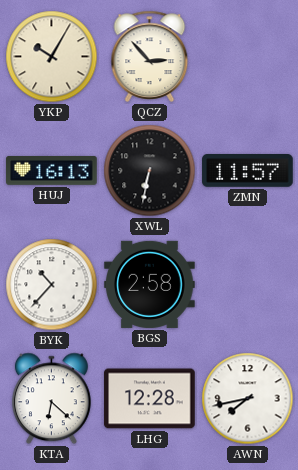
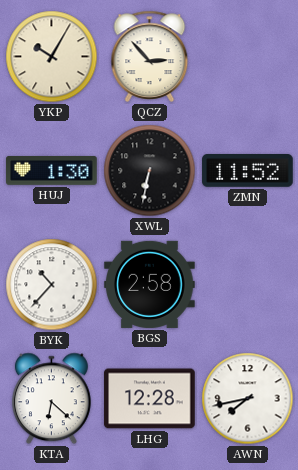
HUJ: 16:13 -> 1:30 (52, 171)
ZMN: 11:57 -> 11:52 (248, 171)
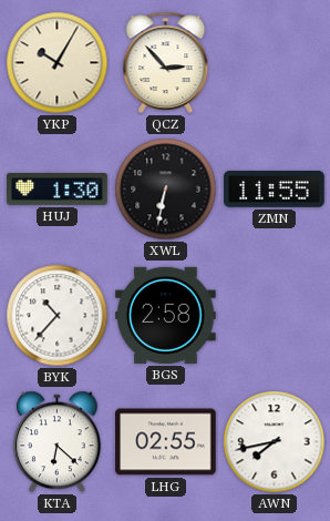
ZMN: 11:52 -> 11:55 (275, 190)
LHG: 12:28 -> 02:55 (166, 442)
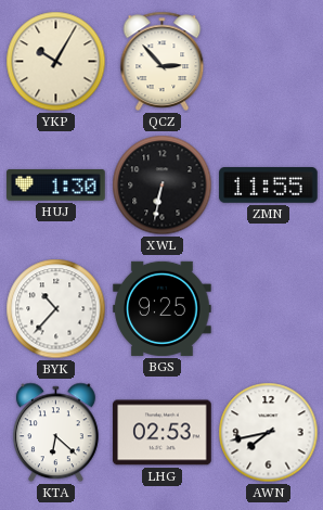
BGS: 2:58 -> 9:25 (163, 308)
LHG: 02:55 -> 02:53 (163, 433)
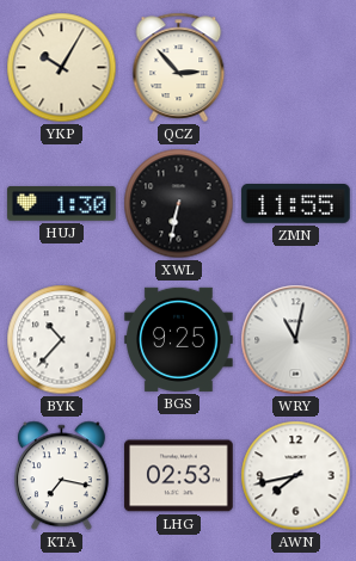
WRY: none -> 11:02 (296, 340)
KTA: 6:22 -> 7:17 (61, 476)
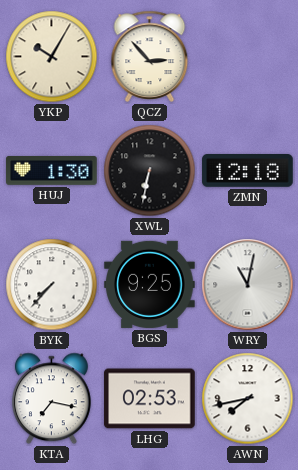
ZMN: 11:55 -> 12:18 (248, 171)
BYK: 10:37 -> 7:37 (52, 285)
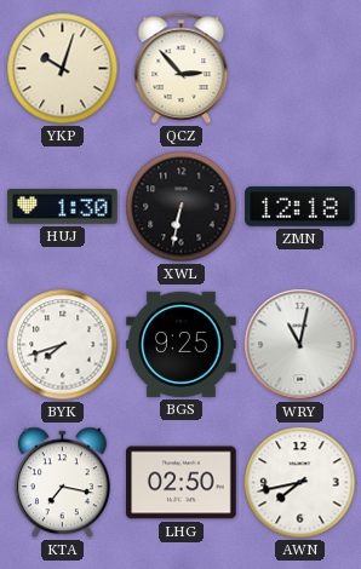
YKP: 10:05 -> 10:03 (63, 69)
BYK: 7:37 -> 7:42 (63, 345)
LHG: 02:53 -> 02:50 (182, 483)
